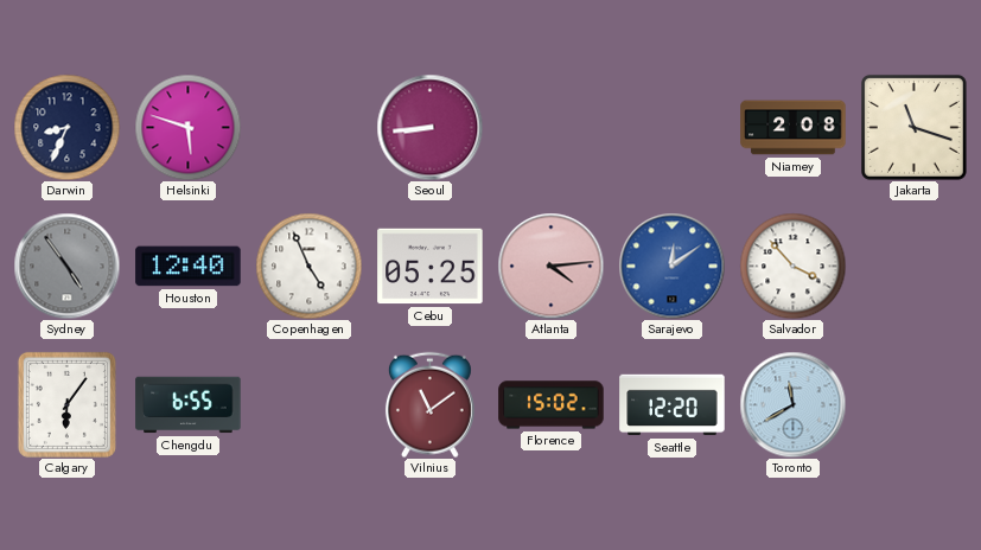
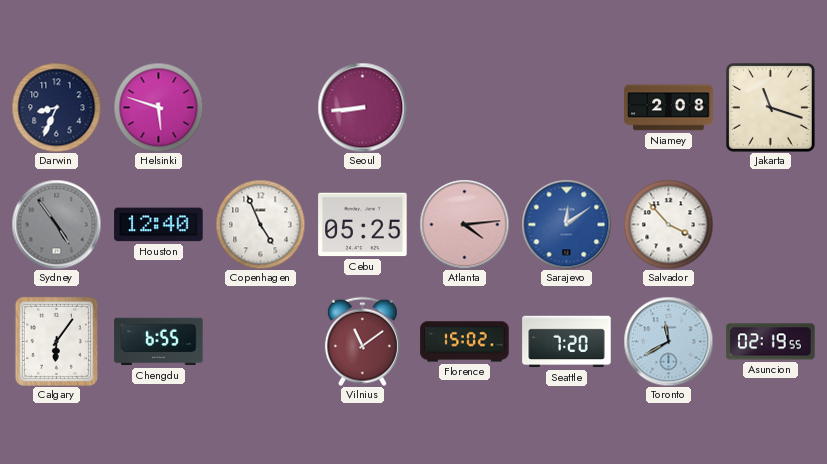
Seattle: 12:20 -> 7:20 (567, 342)
Asuncion: none -> 02:19 (771, 342)
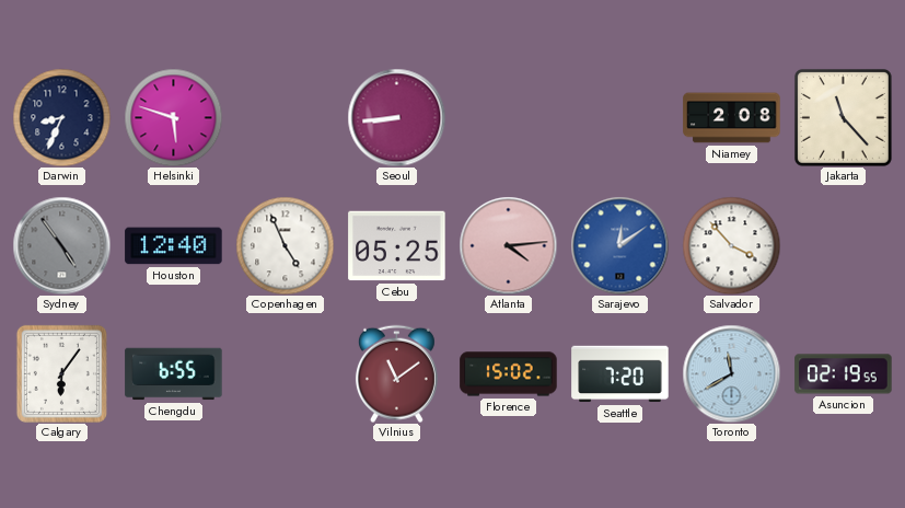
Jakarta: 11:18 -> 11:23 (843, 117)
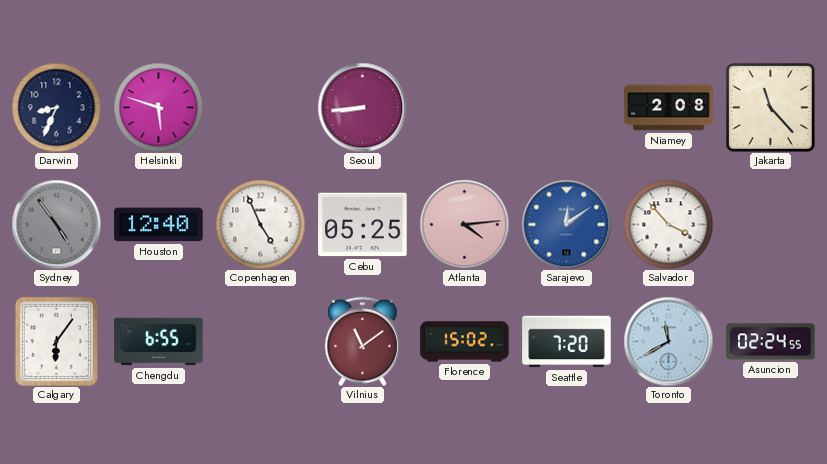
Asuncion: 02:19 -> 02:24 (771, 342)
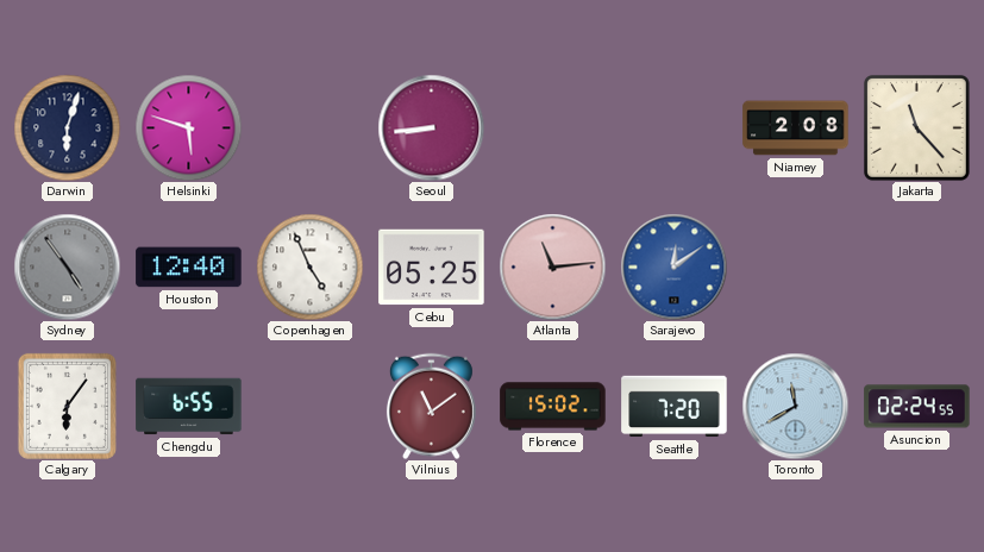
Darwin: 8:34 -> 6:03 (67, 127)
Atlanta: 4:14 -> 11:14 (552, 266)
Salvador: 3:53 -> none (668, 224)
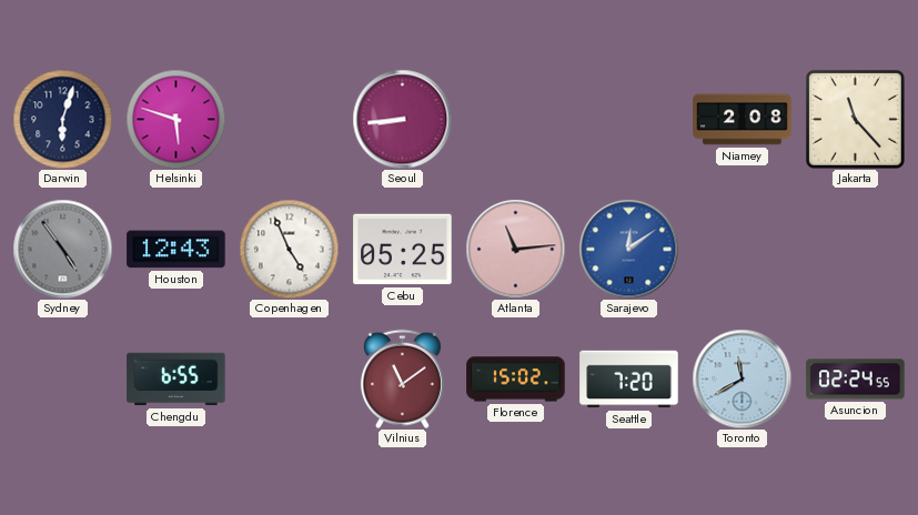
Houston: 12:40 -> 12:43 (176, 250)
Calgary: 6:06 -> none (67, 406)
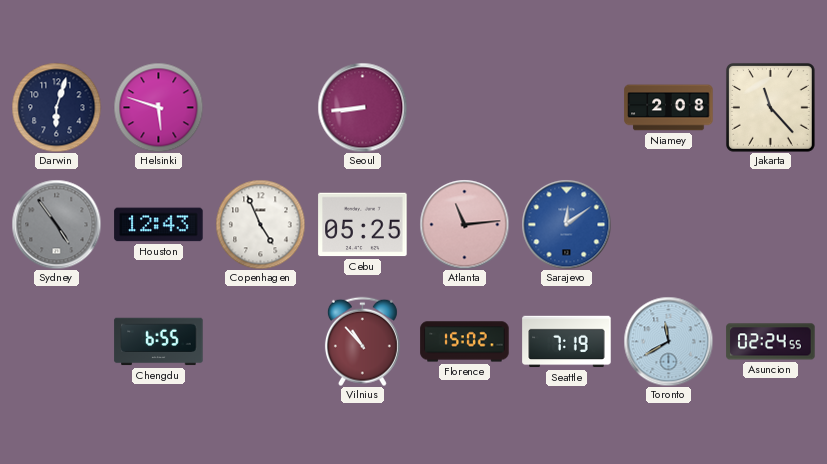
Vilnius: 11:09 -> 10:53 (362, 341)
Seattle: 7:20 -> 7:19 (567, 342)
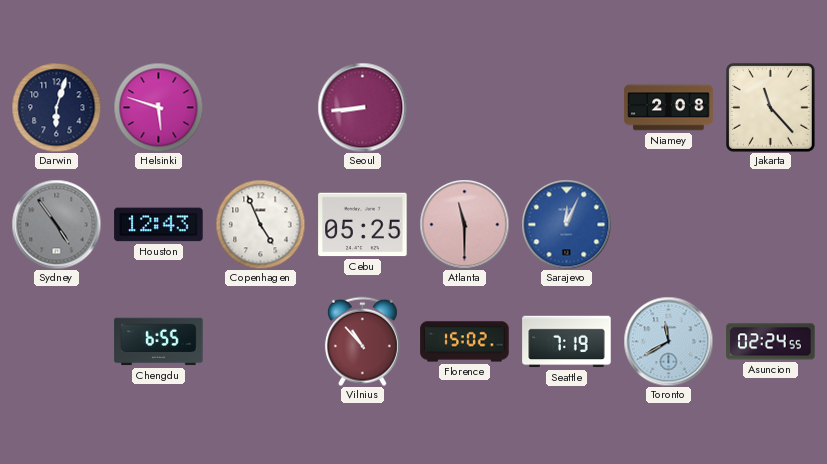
Atlanta: 11:14 -> 11:30 (464, 224)
Sarajevo: 12:09 -> 12:04 (566, 224)
